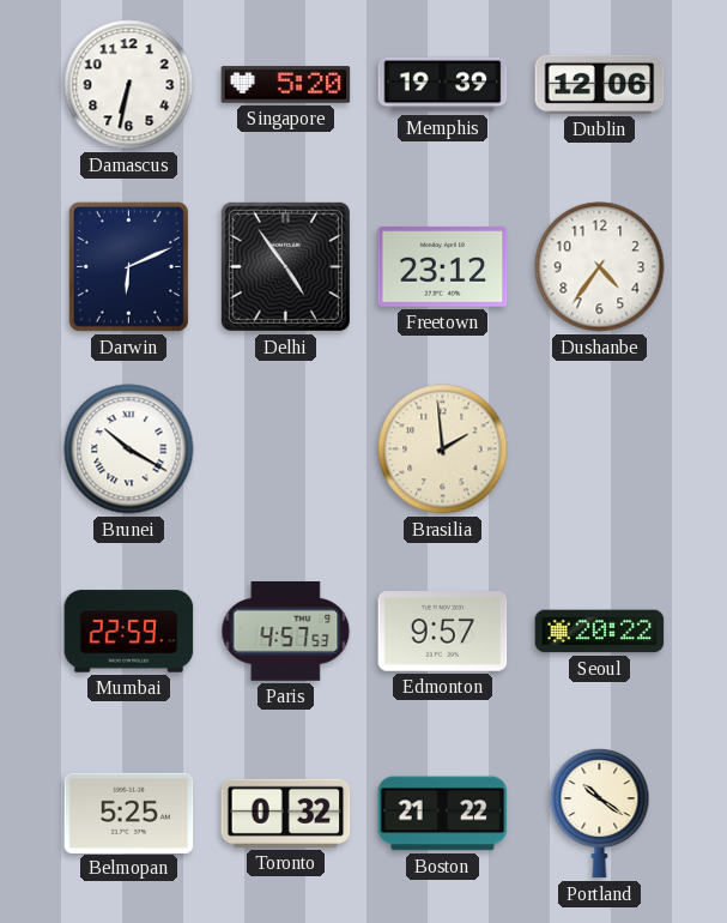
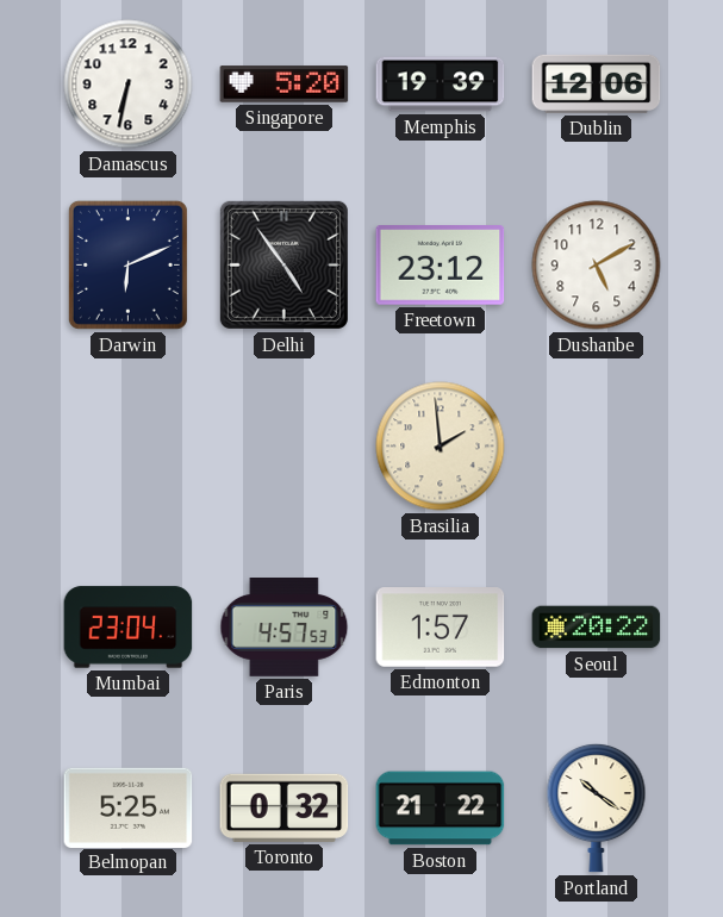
Dushanbe: 4:36 -> 5:10 (597, 266)
Brunei: 10:20 -> none (129, 450)
Mumbai: 22:59 -> 23:04 (129, 628)
Edmonton: 9:57 -> 1:57 (441, 628)
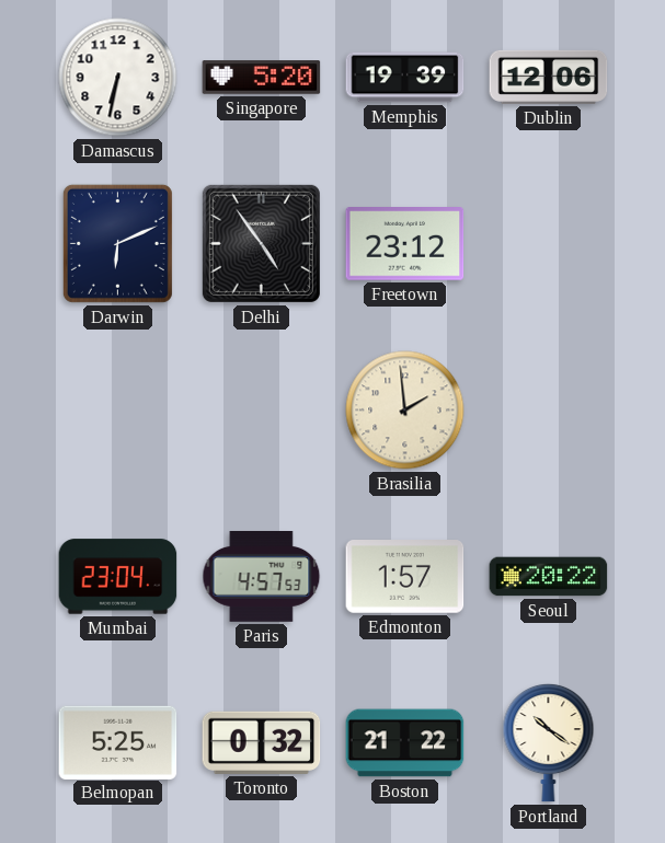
Dushanbe: 5:10 -> none (597, 266)
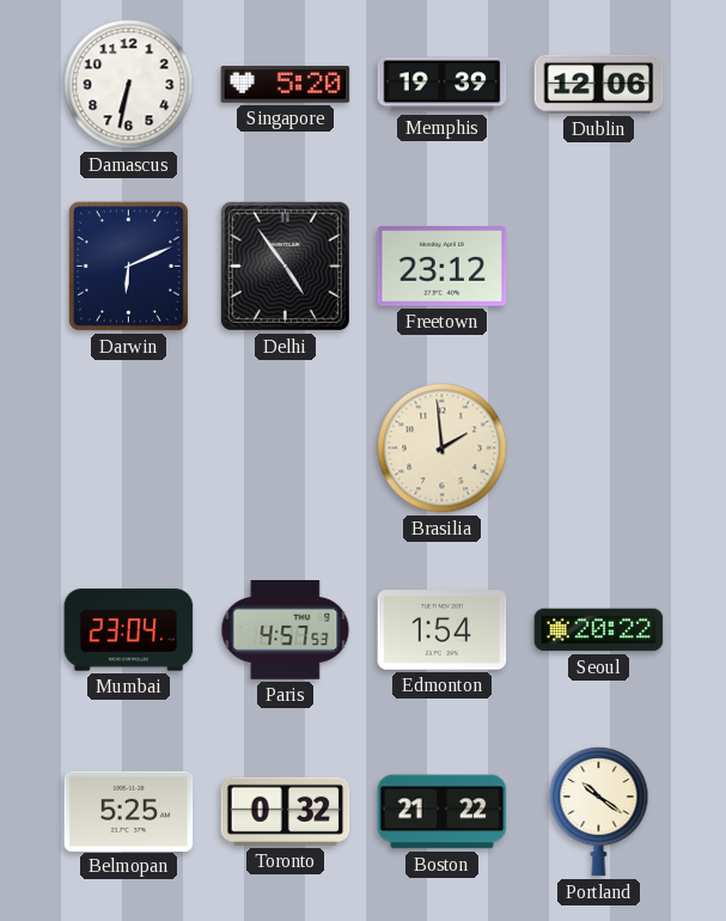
Edmonton: 1:57 -> 1:54 (443, 630)
